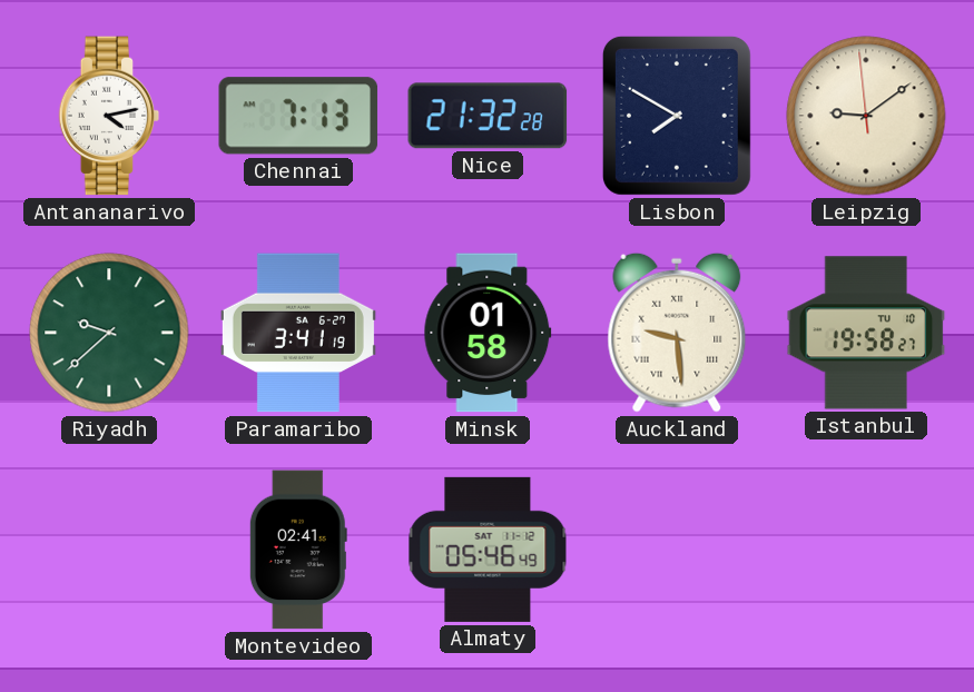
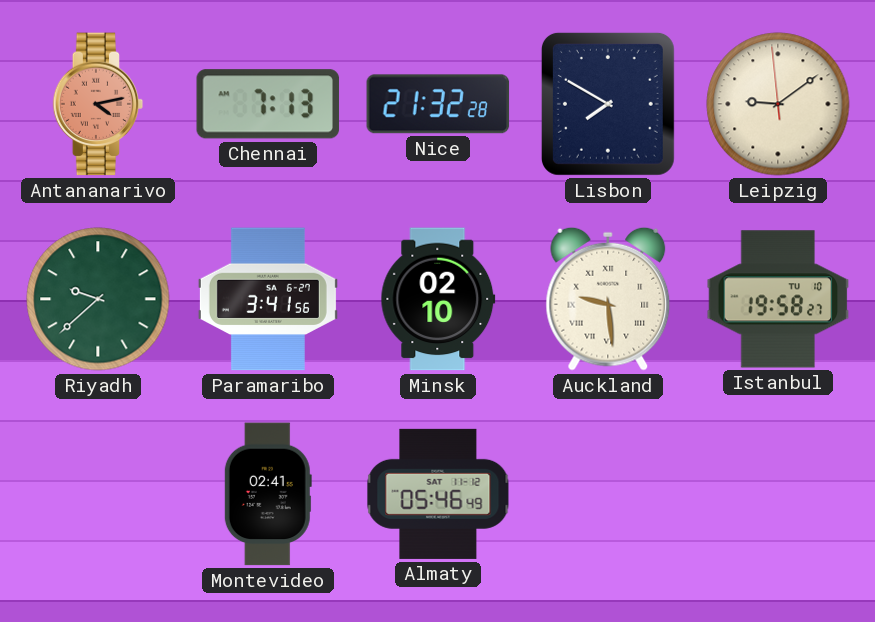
Antananarivo dial: white -> salmon (98, 104)
Paramaribo: 3:41:19 -> 3:41:56 (268, 299)
Minsk: 01:58 -> 02:10 (438, 299)
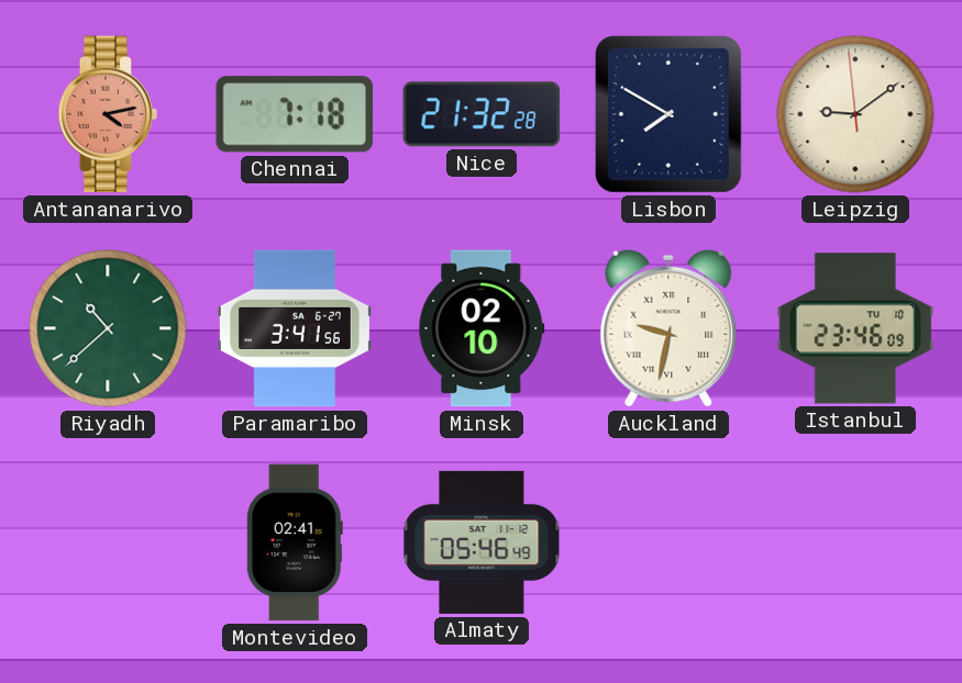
Chennai: 7:13 -> 7:18 (295, 114)
Riyadh: 9:38 -> 10:38 (108, 328)
Auckland: 9:29 -> 9:32 (668, 328)
Istanbul: 19:58 -> 23:46 (855, 328)
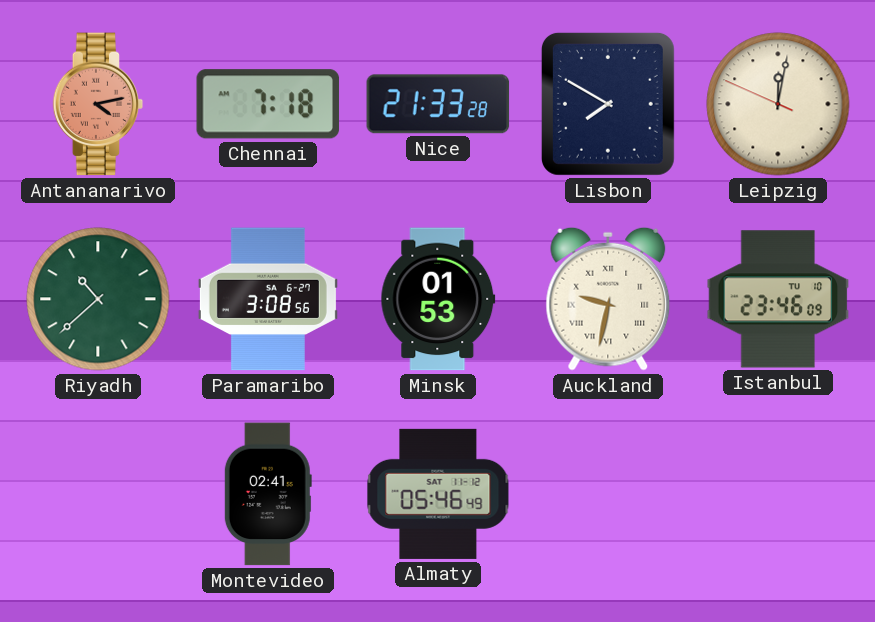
Nice: 21:32 -> 21:33 (438, 104)
Leipzig: 9:08 -> 12:01 (778, 104)
Paramaribo: 3:41 -> 3:08 (268, 299)
Minsk: 02:10 -> 01:53 (438, 299)
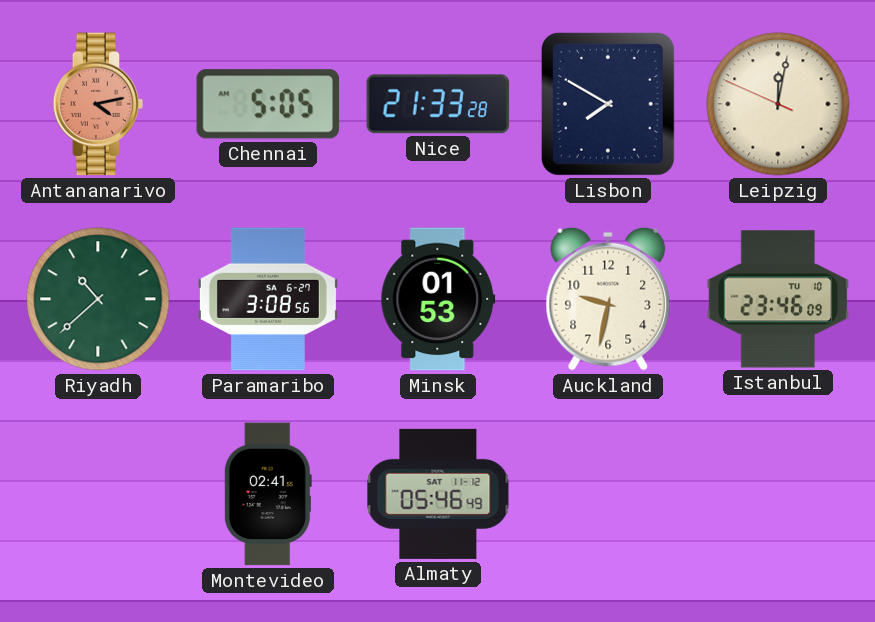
Chennai: 7:18 -> 5:05 (268, 104)
Auckland numerals: Roman -> Arabic (608, 299)
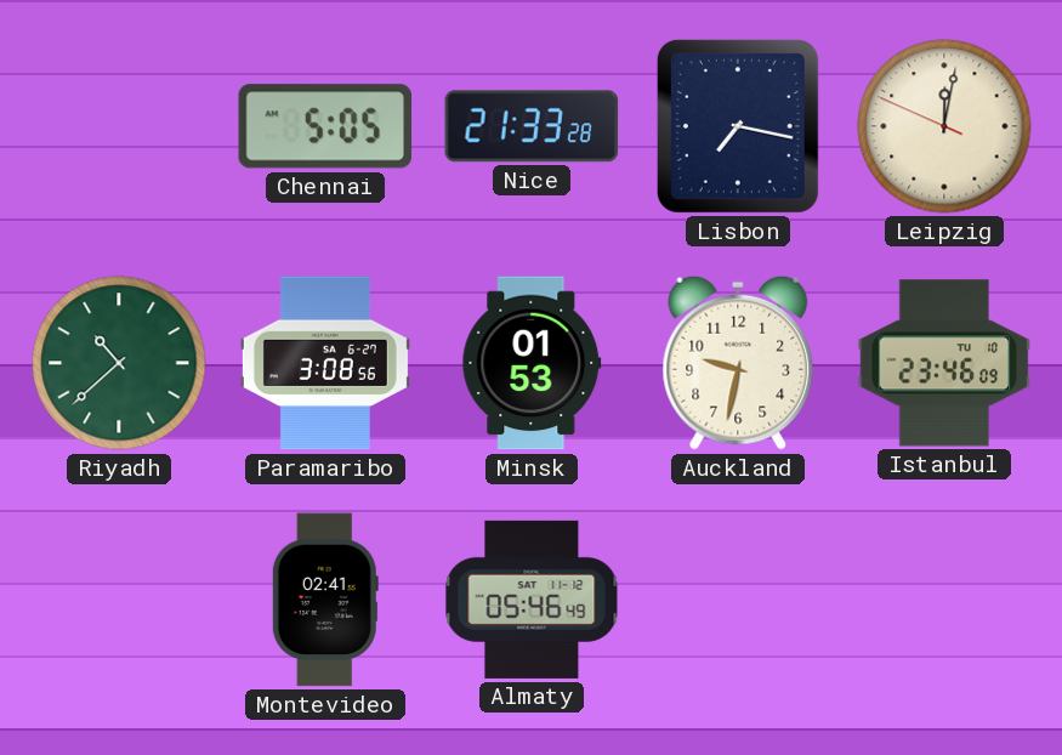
Antananarivo: 4:13 -> none (98, 104)
Lisbon: 7:50 -> 7:17 (738, 126)
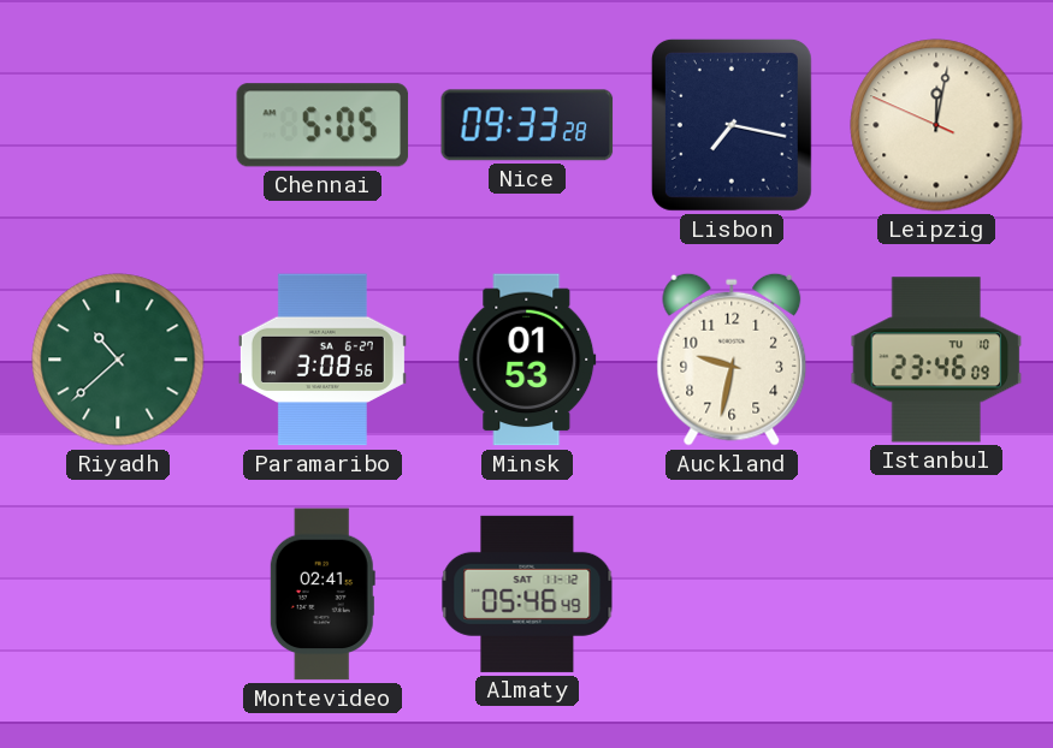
Nice: 21:33 -> 09:33 (527, 125)
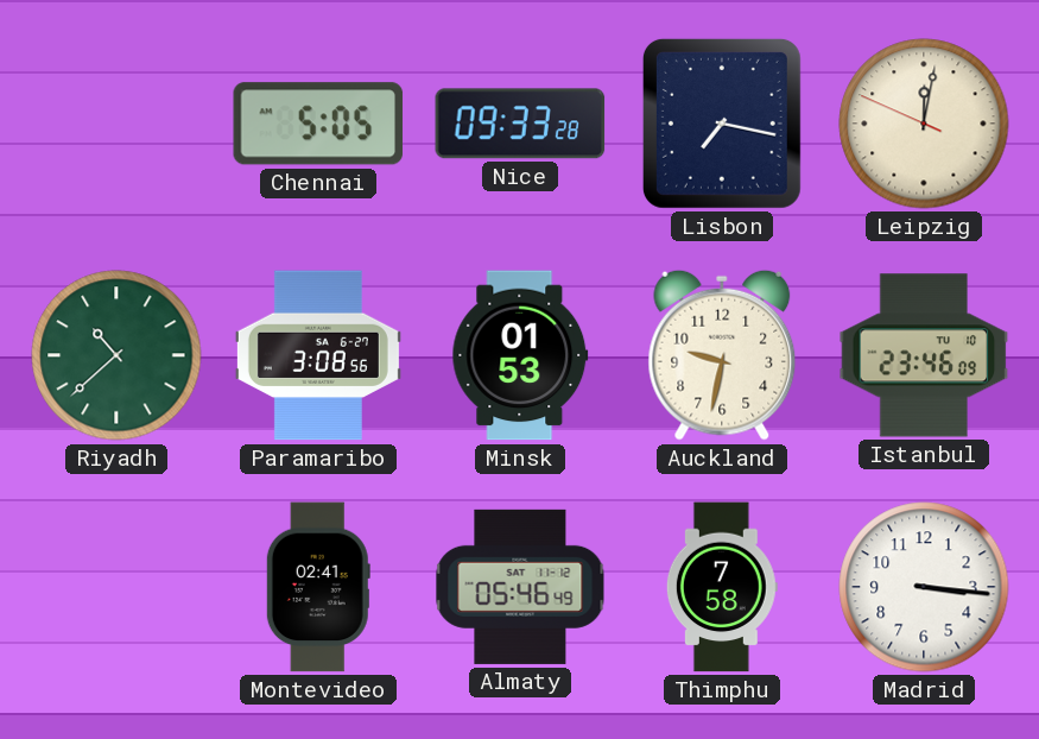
Thimphu: none -> 7:58 (722, 587)
Madrid: none -> 3:16 (924, 587)
